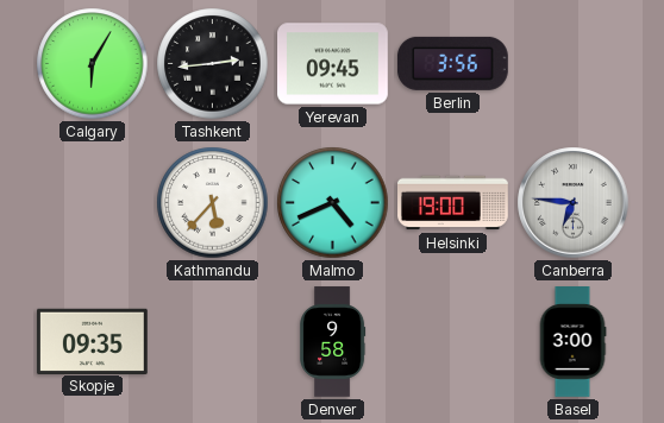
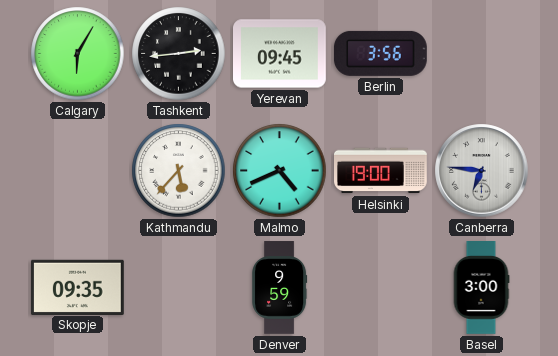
Denver: 9:58 -> 9:59 (280, 288)
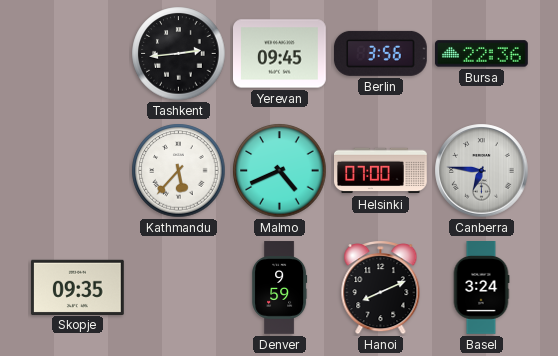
Calgary: 6:05 -> none (78, 54)
Bursa: none -> 22:36 (482, 54)
Helsinki: 19:00 -> 07:00 (381, 171)
Hanoi: none -> 8:11 (381, 288)
Basel: 3:00 -> 3:24 (481, 288)
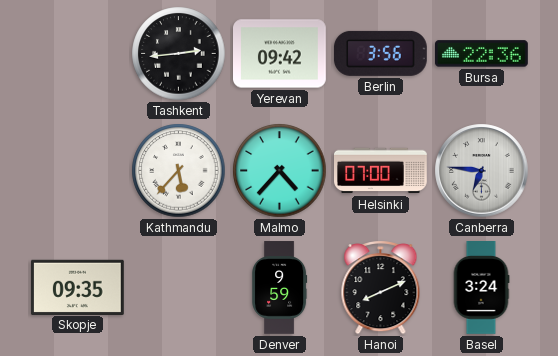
Yerevan: 09:45 -> 09:42 (280, 54)
Malmo: 4:41 -> 4:37 (280, 171)
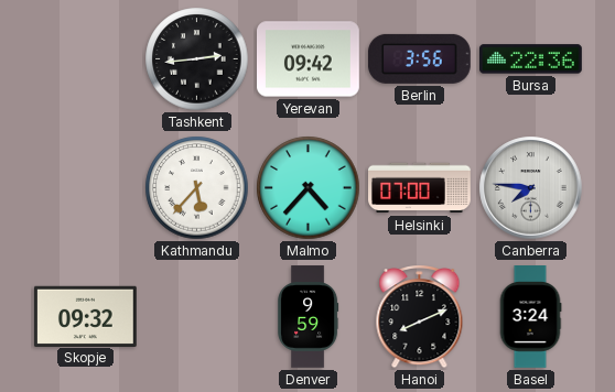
Canberra: 6:46 -> 7:46 (531, 188)
Skopje: 09:35 -> 09:32 (85, 316)
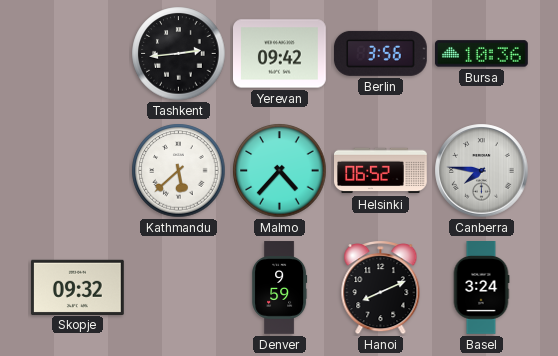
Bursa: 22:36 -> 10:36 (482, 54)
Kathmandu: 5:37 -> 5:38 (179, 171)
Helsinki: 07:00 -> 06:52 (381, 171)
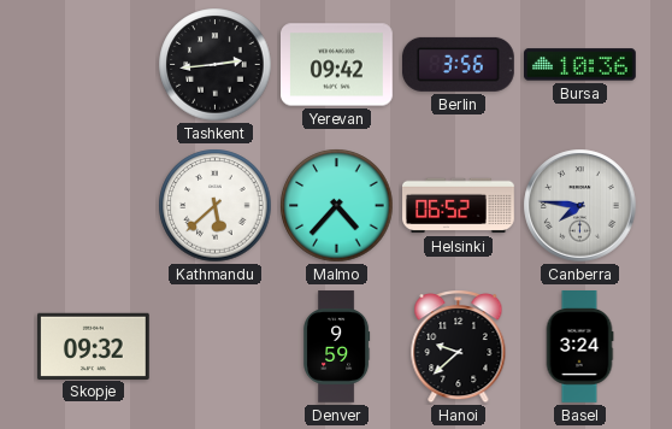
Hanoi: 8:11 -> 9:38 (459, 347)
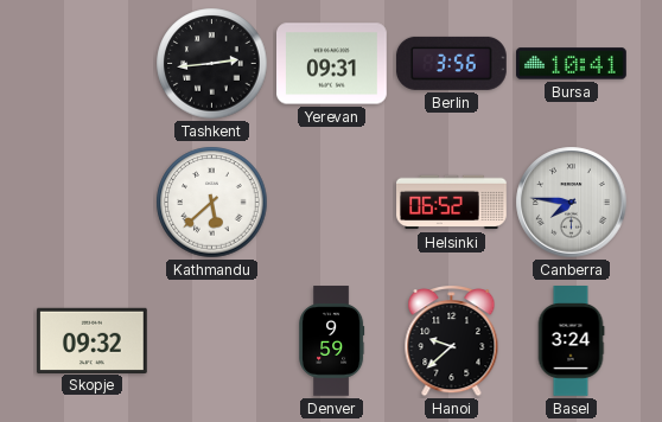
Yerevan: 09:42 -> 09:31 (332, 64)
Bursa: 10:36 -> 10:41 (572, 64)
Malmo: 4:37 -> none (337, 206)
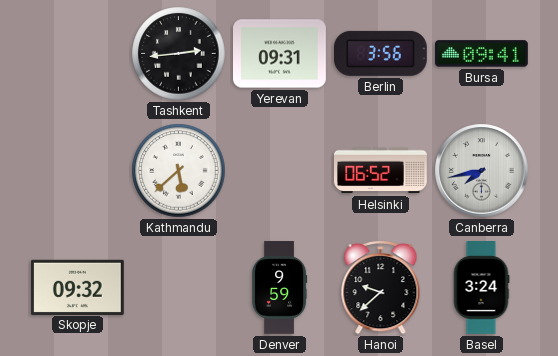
Bursa: 10:41 -> 09:41 (482, 54)
Canberra: 7:46 -> 7:43 (482, 171)
